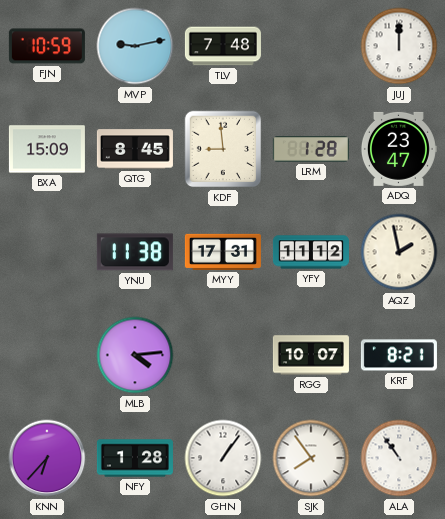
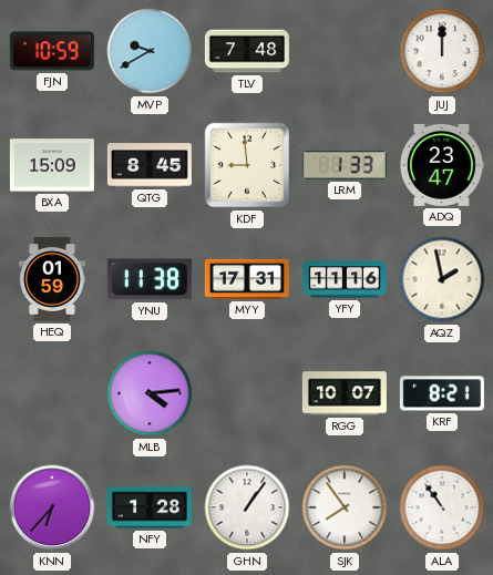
MVP: 9:13 -> 9:40 (150, 51)
LRM: 1:28 -> 1:33 (345, 165)
HEQ: none -> 01:59 (52, 279)
YFY: 11:12 -> 11:16 (345, 279)
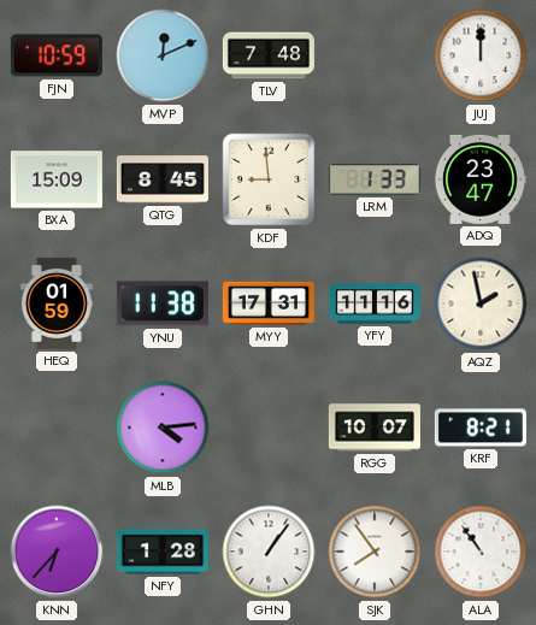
MVP: 9:40 -> 12:11 (163, 55)
